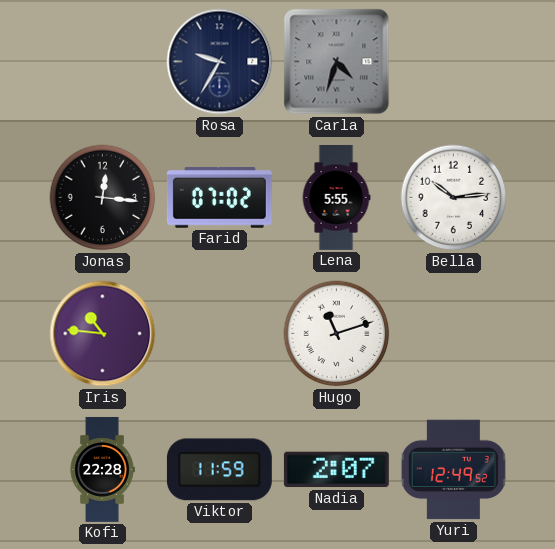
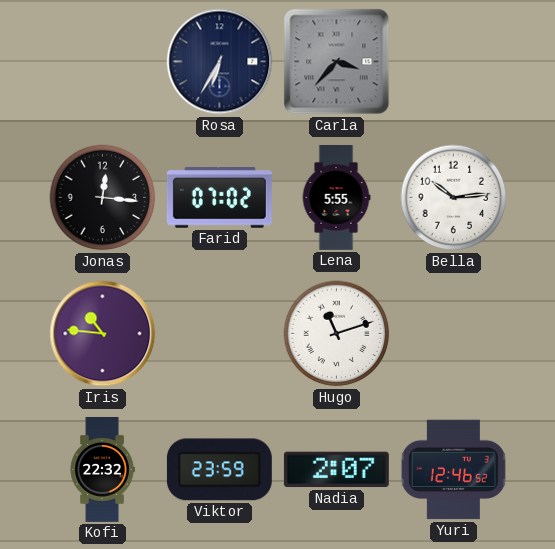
Rosa: 9:35 -> 6:35 (220, 62)
Carla: 4:33 -> 3:37 (337, 62)
Kofi: 22:28 -> 22:32 (102, 470)
Viktor: 11:59 -> 23:59 (219, 470)
Yuri: 12:49 -> 12:46 (453, 470)
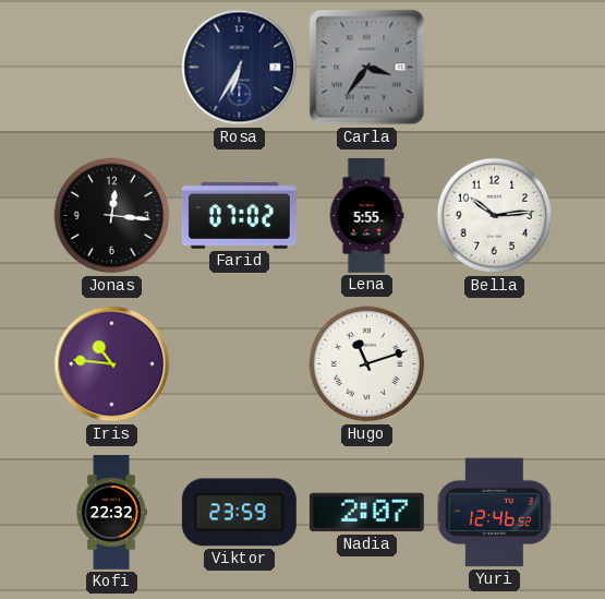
Carla: 3:37 -> 3:36 (367, 68)
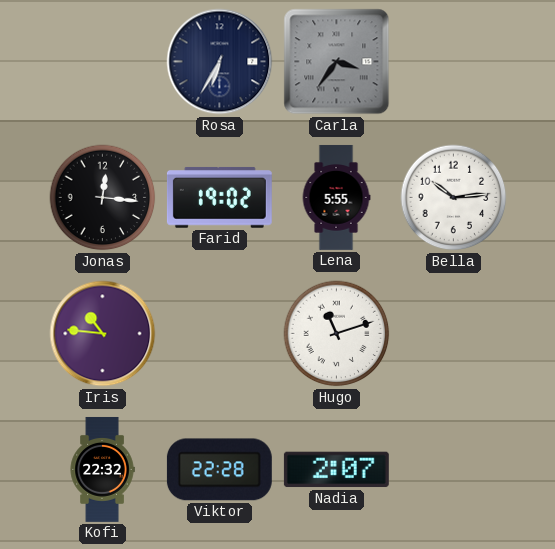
Farid: 07:02 -> 19:02 (219, 197)
Viktor: 23:59 -> 22:28 (219, 470)
Yuri: 12:46 -> none (494, 513)
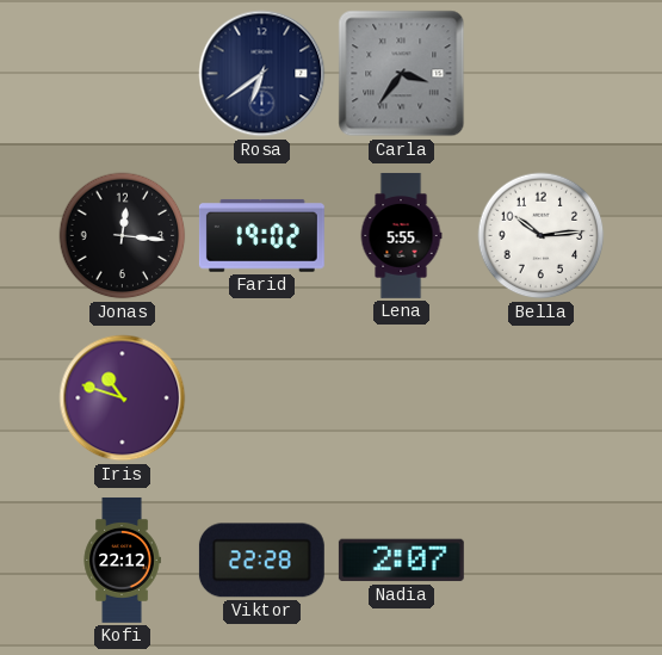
Rosa: 6:35 -> 6:39 (262, 74)
Iris: 10:46 -> 10:48 (123, 398)
Hugo: 11:12 -> none (337, 334)
Kofi: 22:32 -> 22:12 (122, 561)
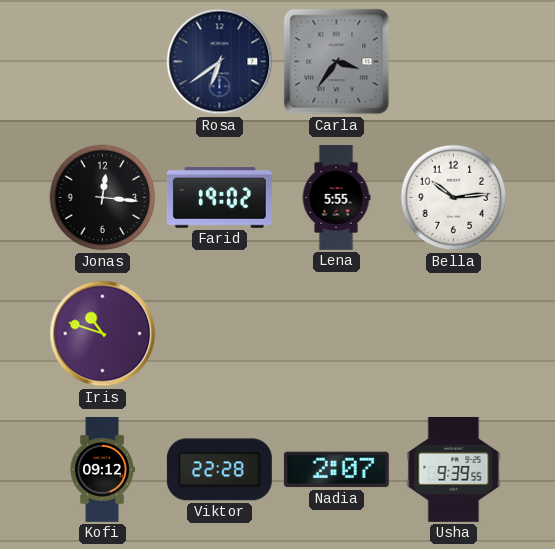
Kofi: 22:12 -> 09:12 (102, 470)
Usha: none -> 9:39 (454, 469)
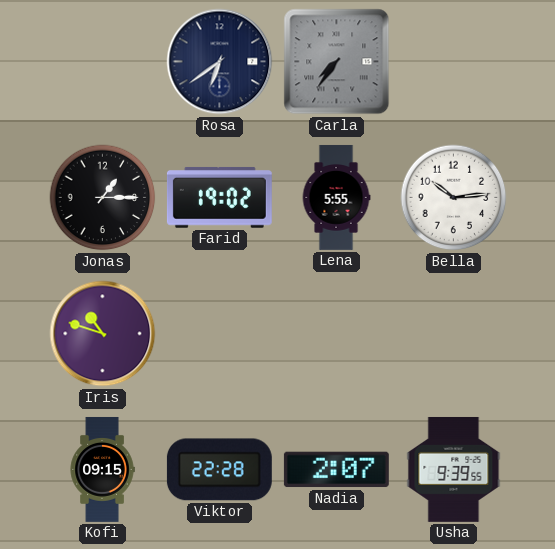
Carla: 3:36 -> 7:36 (337, 62)
Jonas: 12:16 -> 1:15 (103, 198)
Kofi: 09:12 -> 09:15 (102, 470)
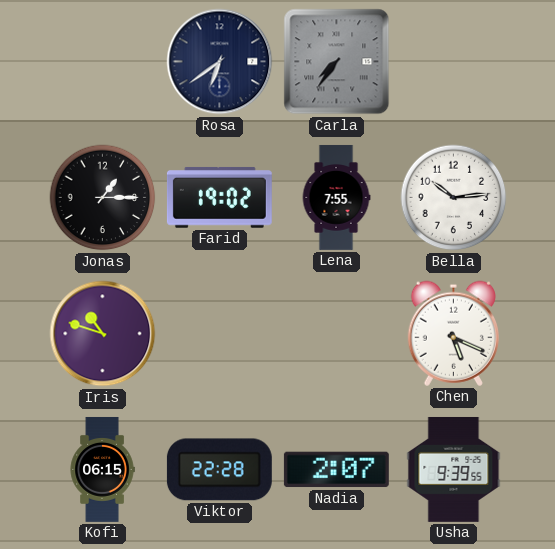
Lena: 5:55 -> 7:55 (336, 197)
Chen: none -> 5:19 (453, 333)
Kofi: 09:15 -> 06:15 (102, 470)
